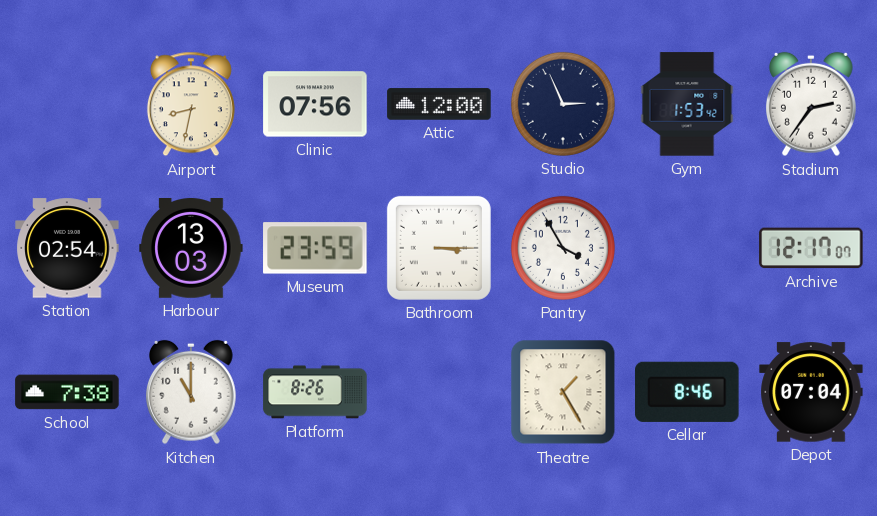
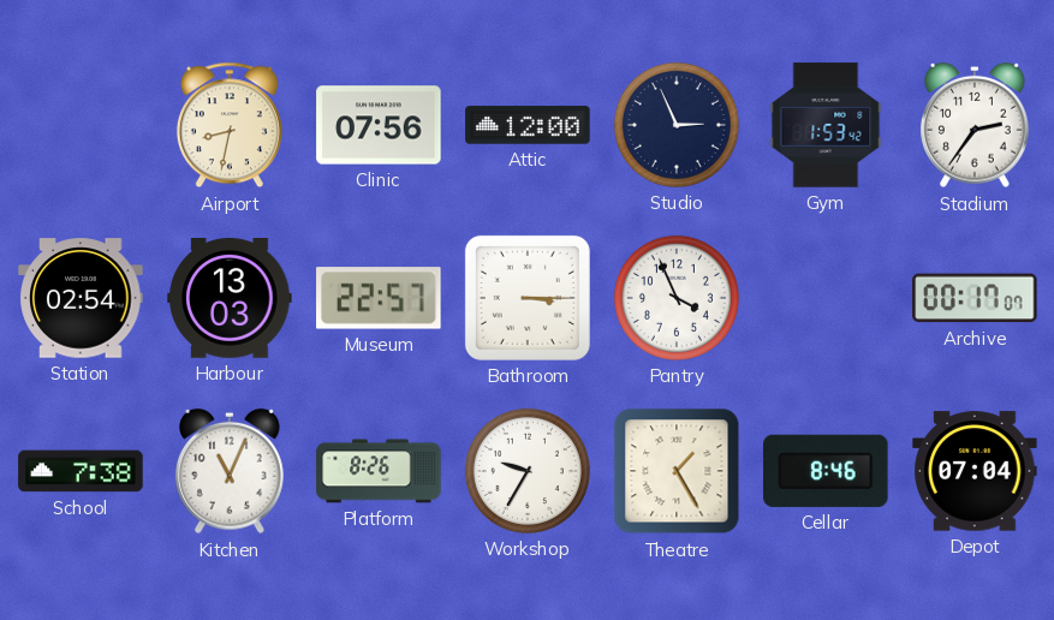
Museum: 23:59 -> 22:57 (379, 298)
Pantry: 3:55 -> 3:56 (677, 298)
Archive: 12:17 -> 00:17 (975, 298)
Kitchen: 11:00 -> 11:04 (231, 471)
Workshop: none -> 9:35 (528, 471)
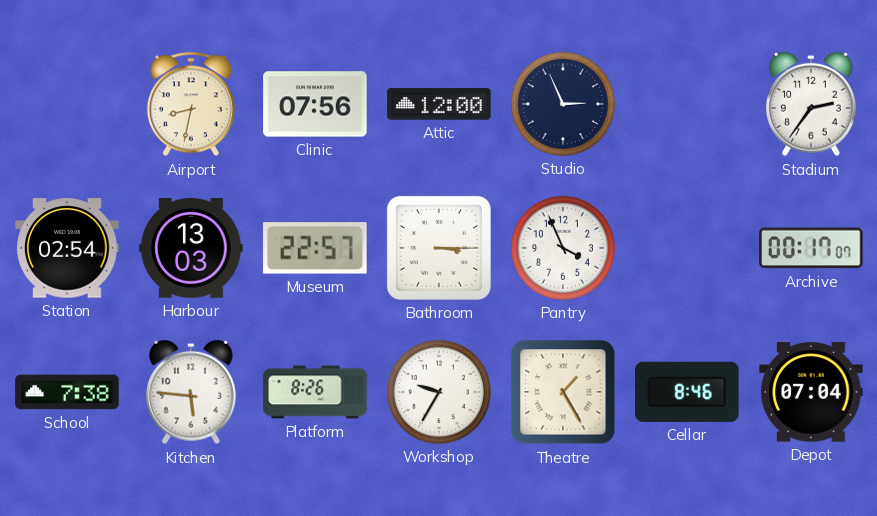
Gym: 1:53 -> none (826, 125)
Kitchen: 11:04 -> 5:46 (192, 392)
